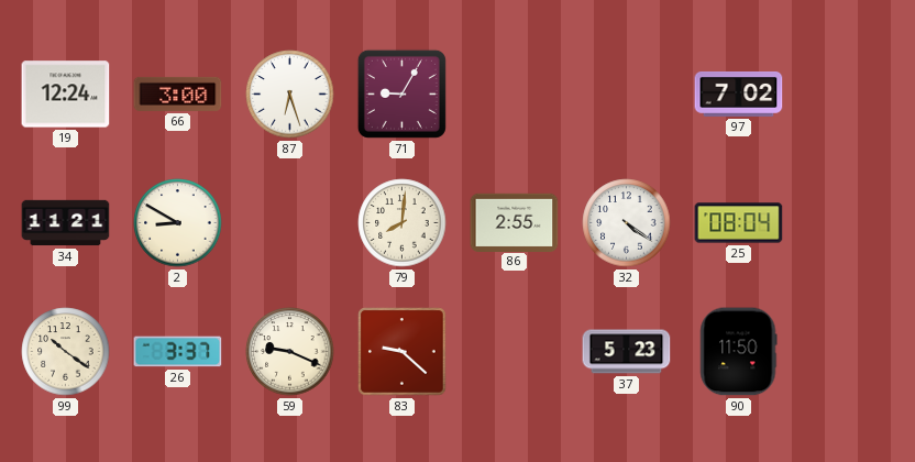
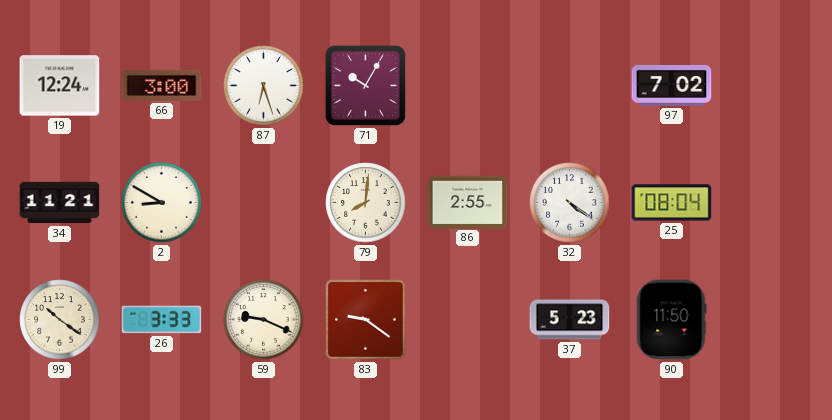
71: 9:05 -> 10:05 (365, 85)
26: 3:37 -> 3:33 (162, 320)
83: 9:22 -> 9:21 (366, 320)
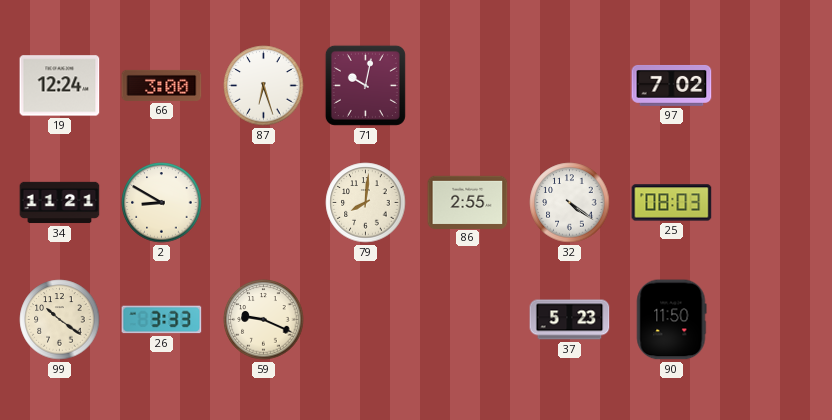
71: 10:05 -> 10:02 (365, 85)
25: 08:04 -> 08:03 (672, 203)
83: 9:21 -> none (366, 320)
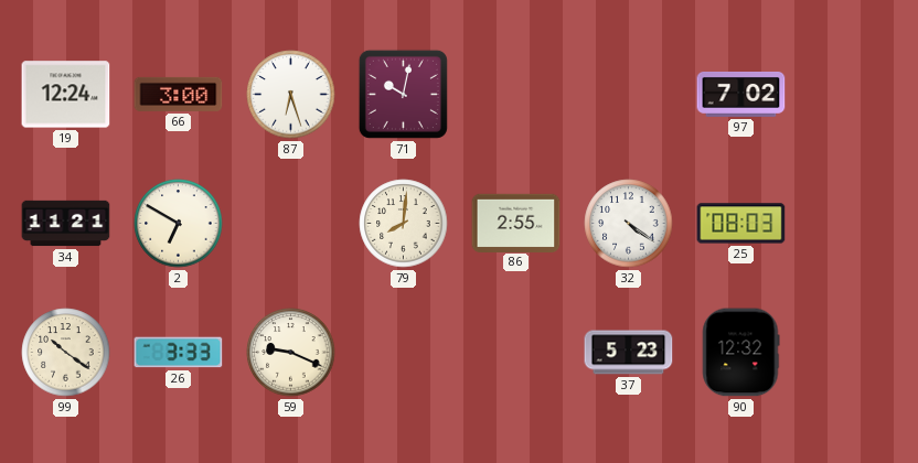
2: 8:50 -> 6:50 (179, 224)
90: 11:50 -> 12:32 (740, 353)
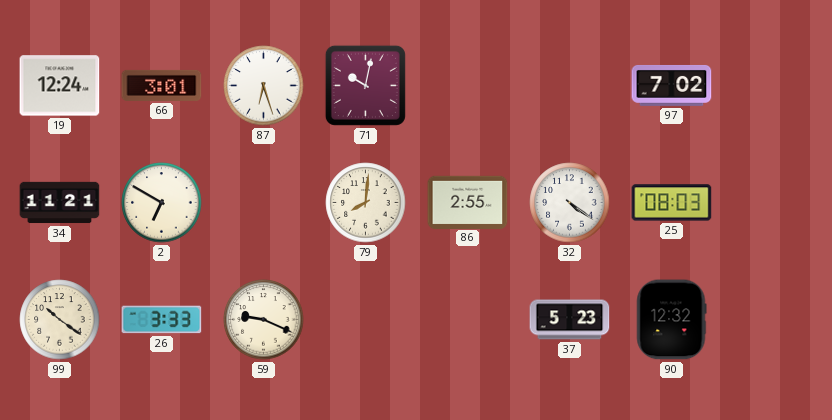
66: 3:00 -> 3:01 (162, 85)
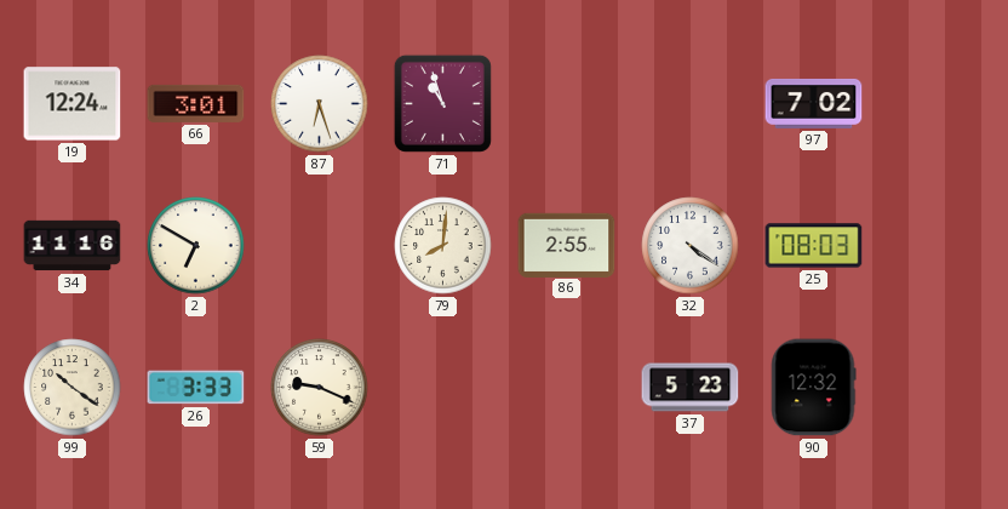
71: 10:02 -> 10:57 (442, 103)
34: 11:21 -> 11:16 (73, 246)
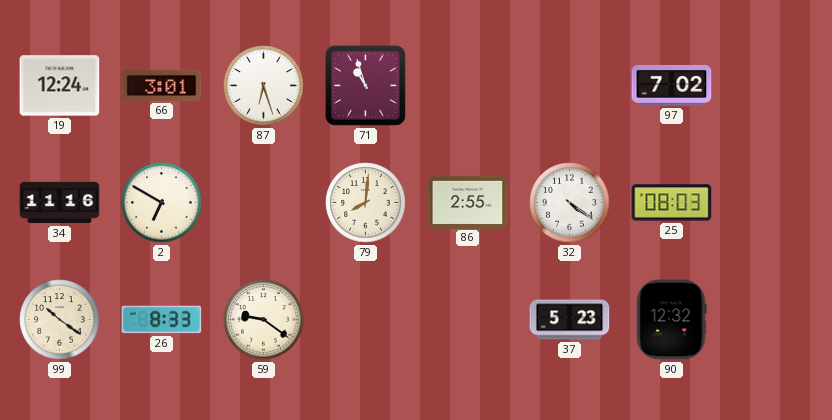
26: 3:33 -> 8:33 (162, 320)
59: 9:19 -> 9:21 (264, 320)
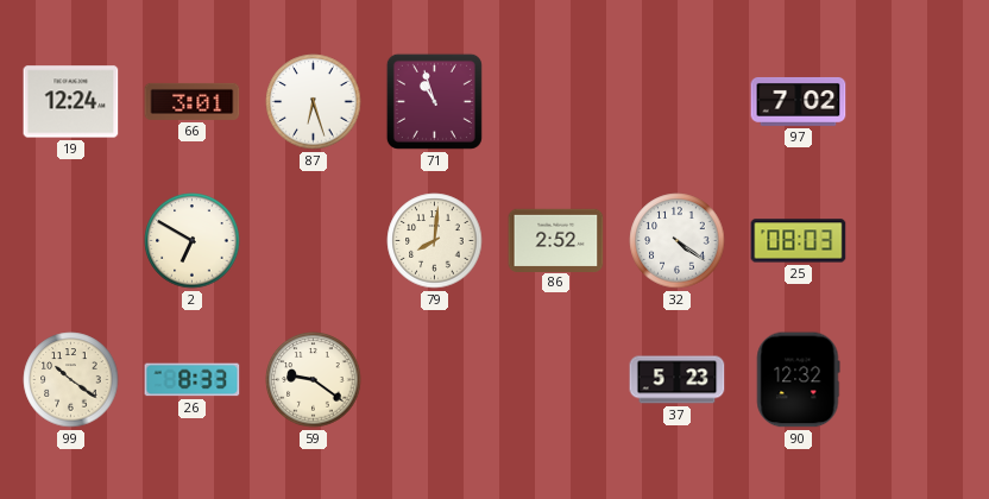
34: 11:16 -> none (60, 203)
86: 2:55 -> 2:52 (556, 240)
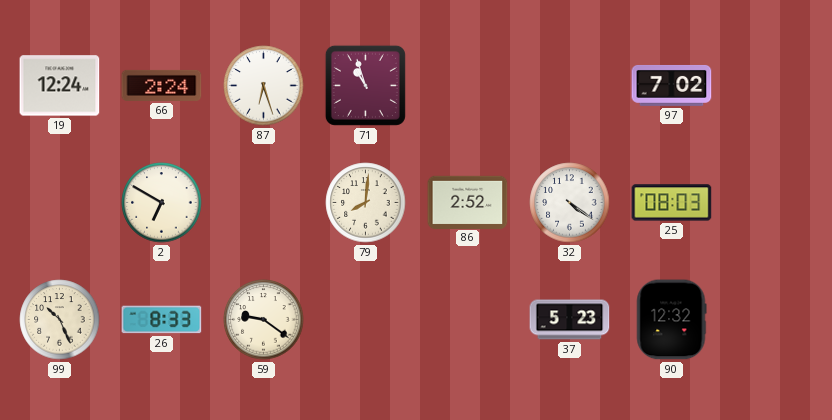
66: 3:01 -> 2:24 (162, 85)
99: 10:21 -> 10:26 (60, 320)
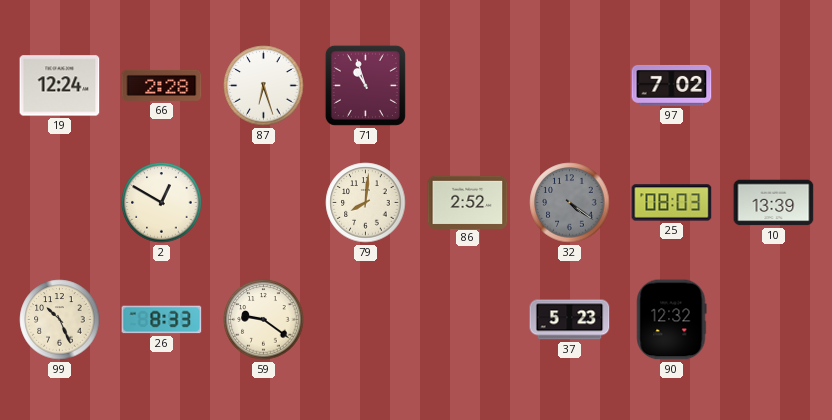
66: 2:24 -> 2:28 (162, 85)
2: 6:50 -> 12:50 (162, 203)
32 dial: white -> grey (570, 203)
10: none -> 13:39 (774, 203)
